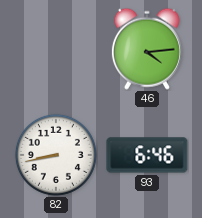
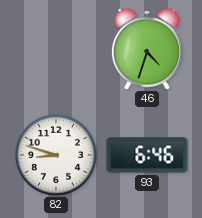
46: 4:14 -> 4:33 (147, 49)
82: 8:43 -> 8:48 (56, 155)
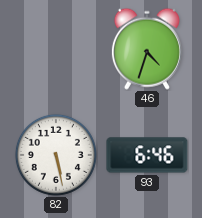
82: 8:48 -> 5:28 (56, 155)
